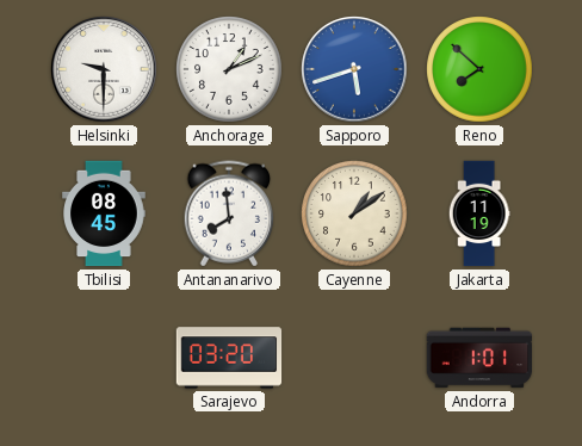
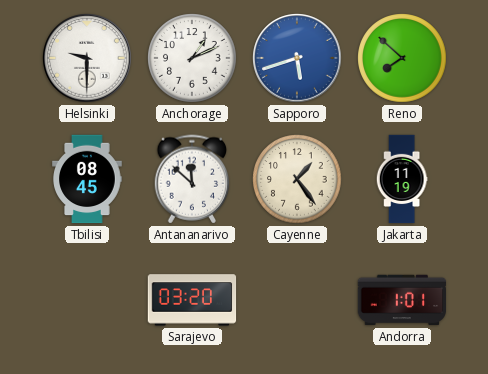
Antananarivo: 7:59 -> 11:52 (192, 179)
Cayenne: 1:09 -> 1:24 (297, 179)
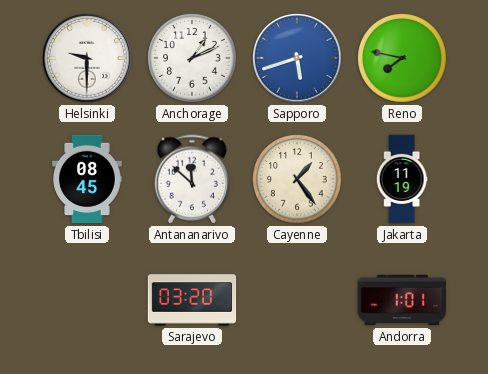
Reno: 7:52 -> 7:47 (402, 58)
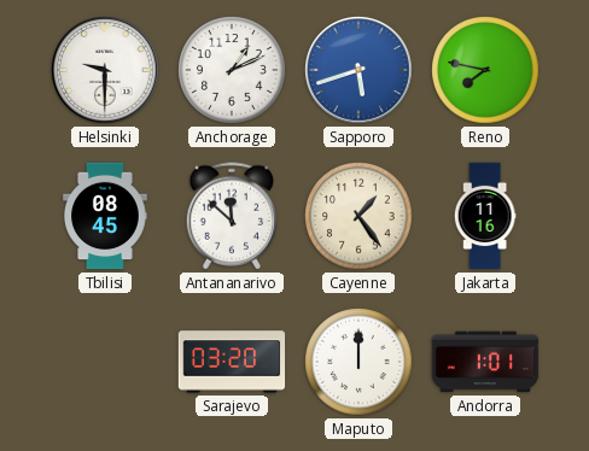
Jakarta: 11:19 -> 11:16 (485, 216)
Maputo: none -> 12:00 (358, 362)
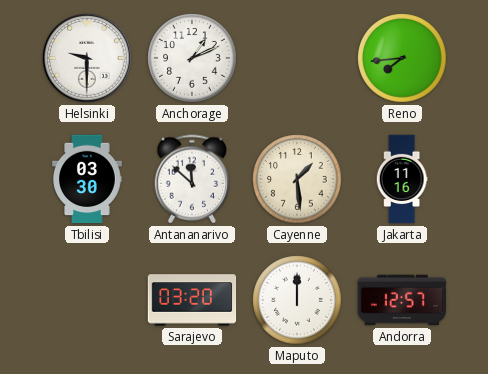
Sapporo: 5:42 -> none (358, 70)
Reno: 7:47 -> 7:44 (402, 58)
Tbilisi: 08:45 -> 03:30 (87, 179)
Cayenne: 1:24 -> 1:29 (297, 179)
Andorra: 1:01 -> 12:57 (402, 300)
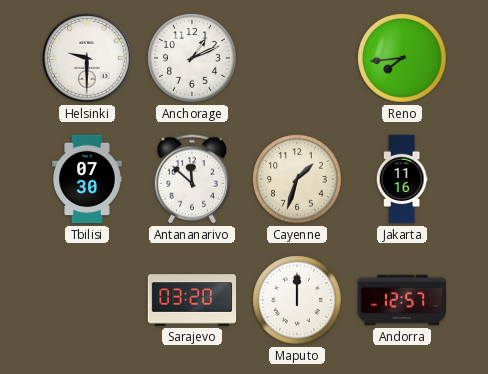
Tbilisi: 03:30 -> 07:30 (87, 179)
Cayenne: 1:29 -> 1:33 (297, 179)
